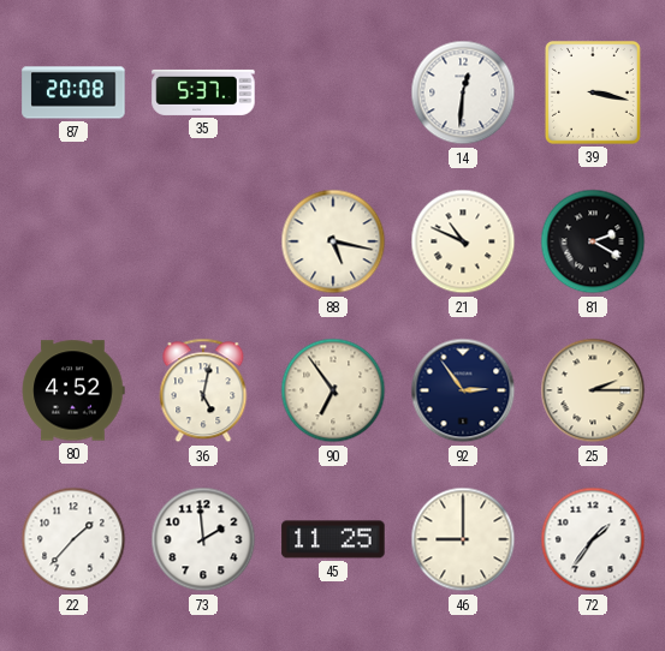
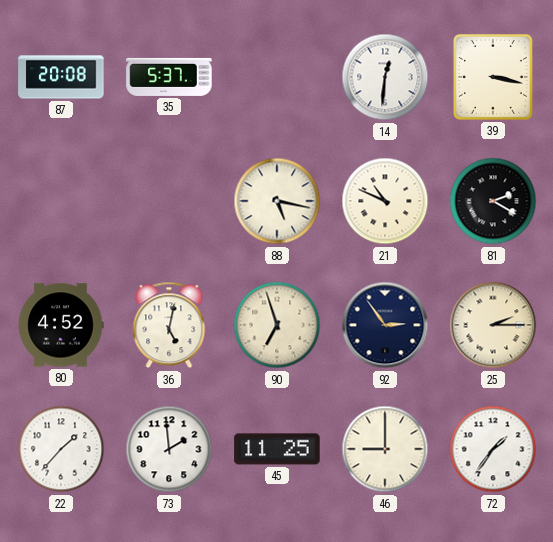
90: 6:54 -> 6:57 (277, 325)
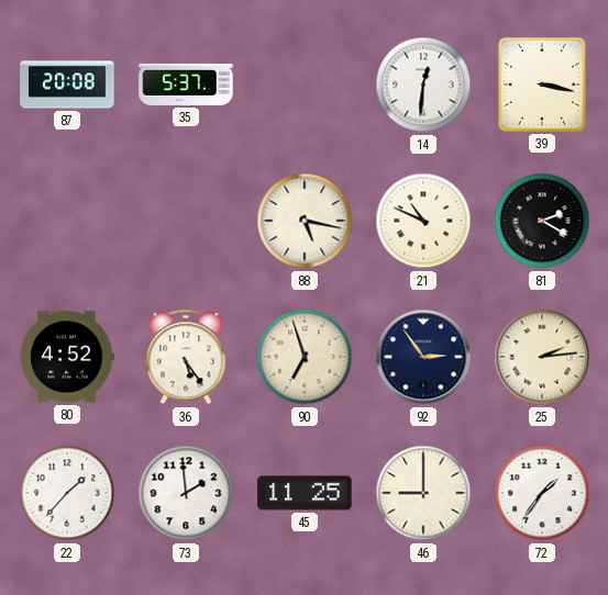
36: 5:02 -> 5:24 (186, 357)
25: 2:15 -> 2:14 (542, 357)
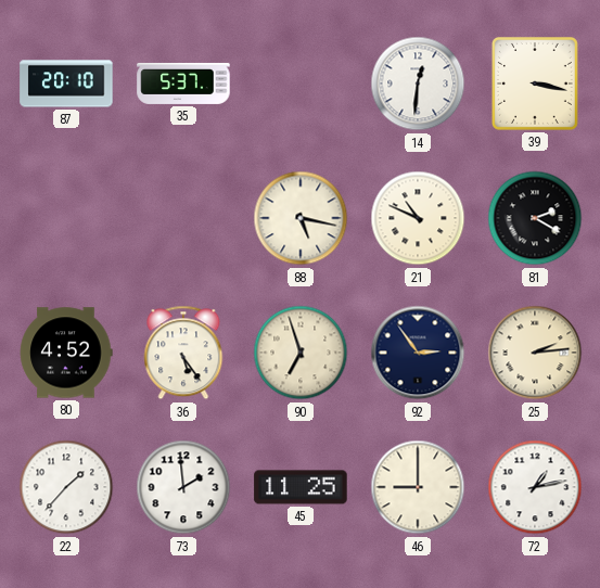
87: 20:08 -> 20:10 (66, 84)
72: 1:36 -> 1:13 (535, 487)
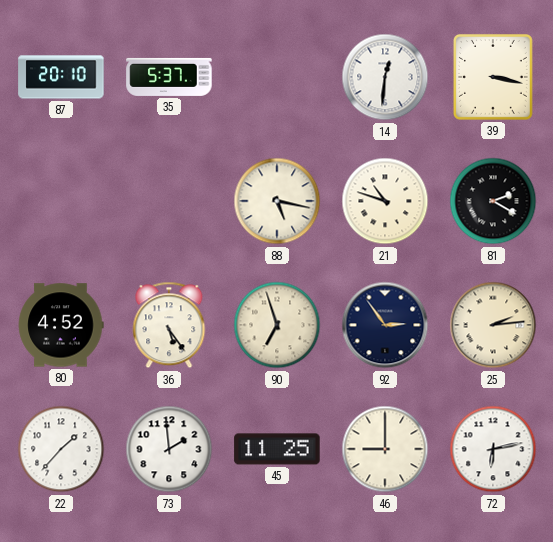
21: 10:49 -> 10:48 (385, 201)
72: 1:13 -> 6:13 (493, 449)
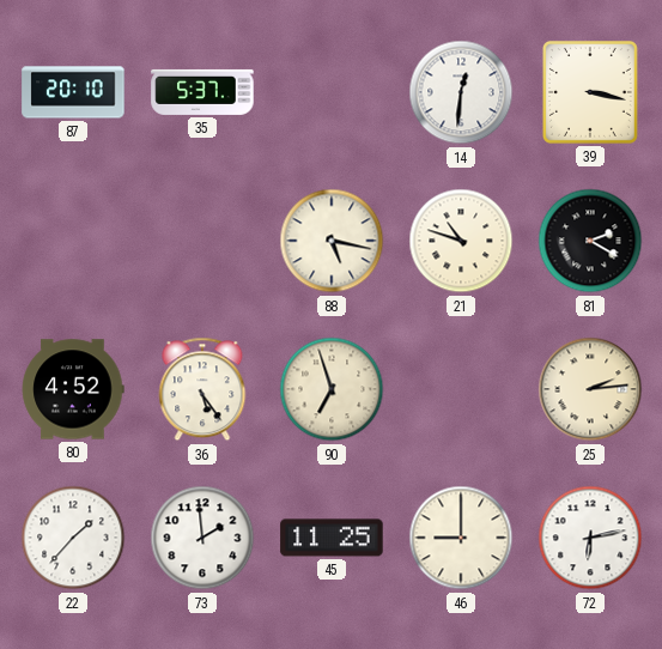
92: 2:54 -> none (385, 325)
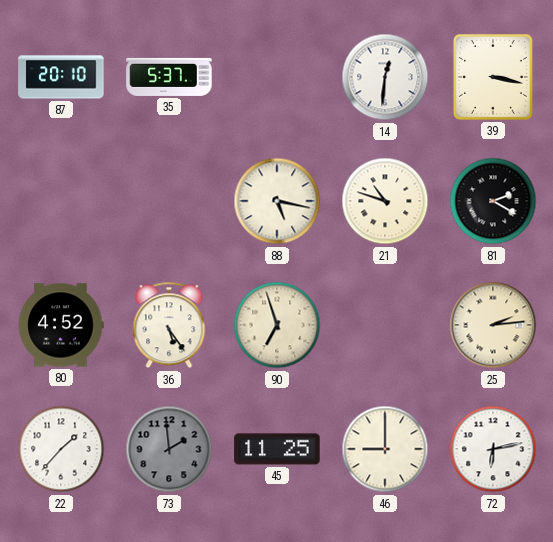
73 dial: white -> grey (169, 449)
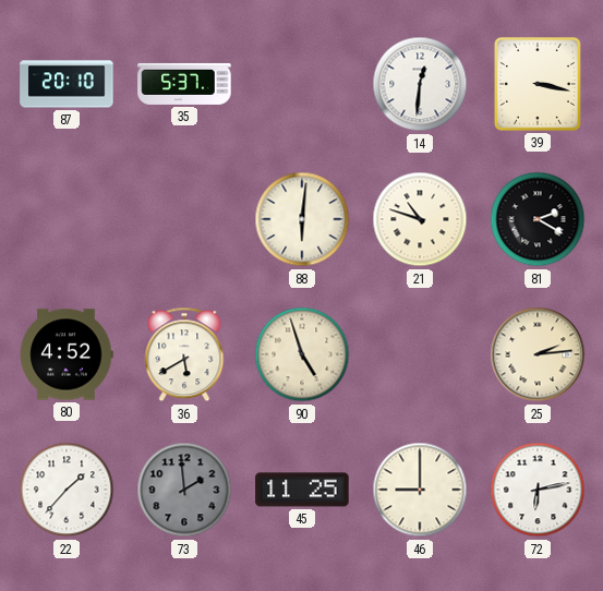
88: 5:17 -> 6:01 (302, 219)
36: 5:24 -> 5:40 (184, 354)
90: 6:57 -> 4:57 (302, 354)
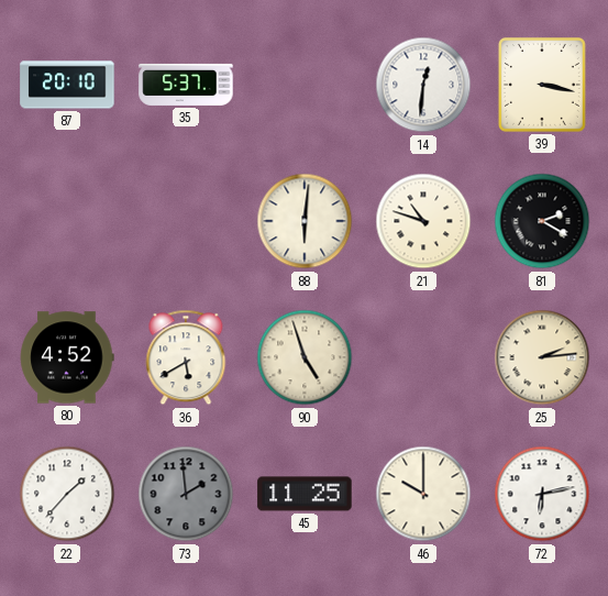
46: 9:00 -> 10:00 (423, 494)
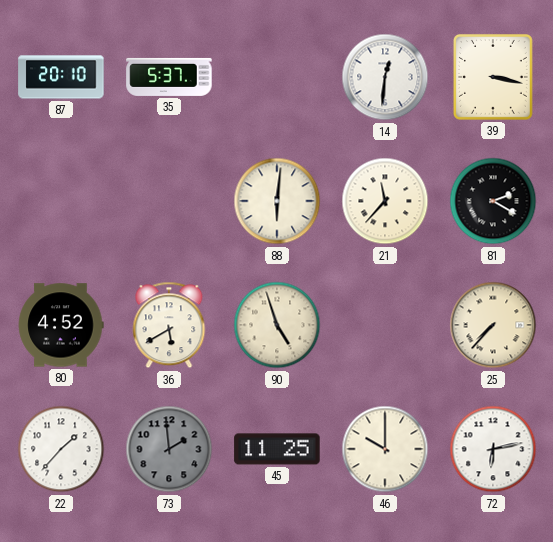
21: 10:48 -> 11:37 (385, 201)
25: 2:14 -> 7:37 (493, 325)
